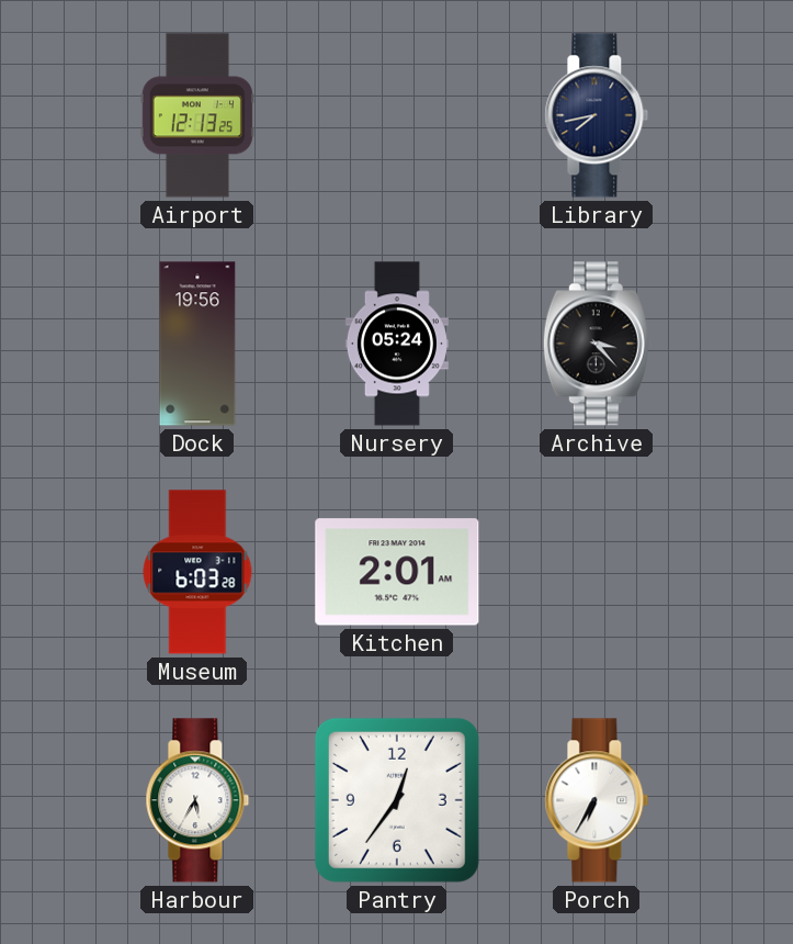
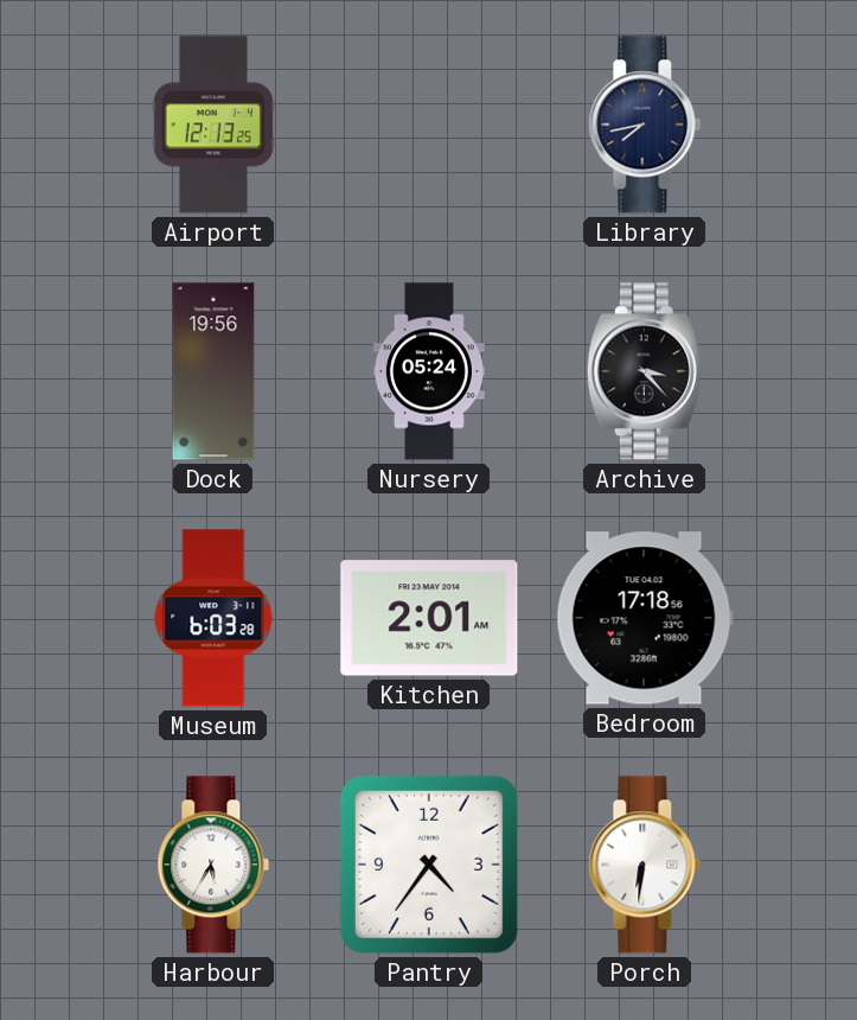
Bedroom: none -> 17:18 (645, 618)
Pantry: 12:36 -> 4:36 (429, 865)
Porch: 6:35 -> 6:31 (645, 865)
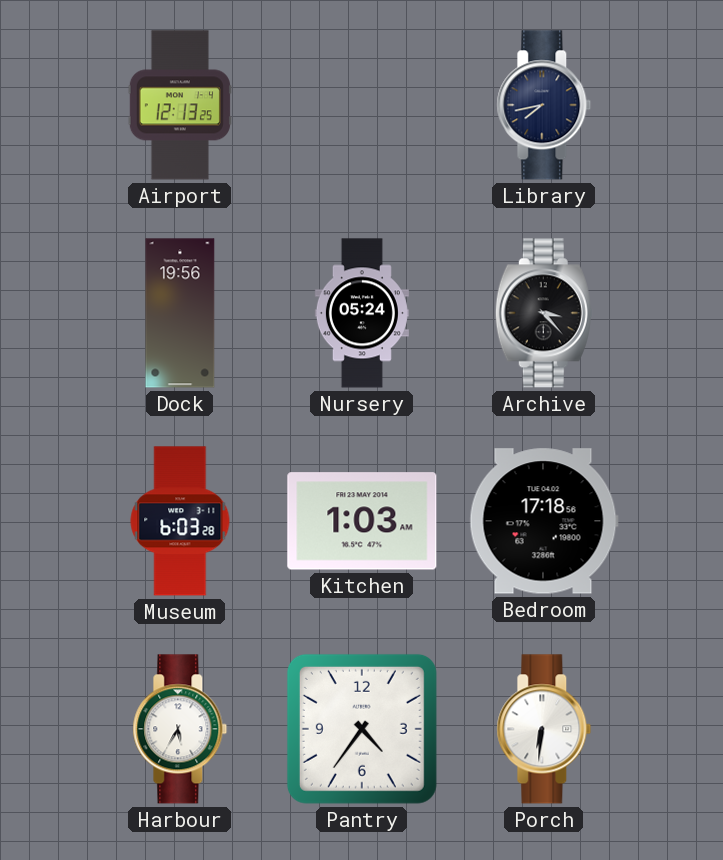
Kitchen: 2:01 -> 1:03 (362, 521)
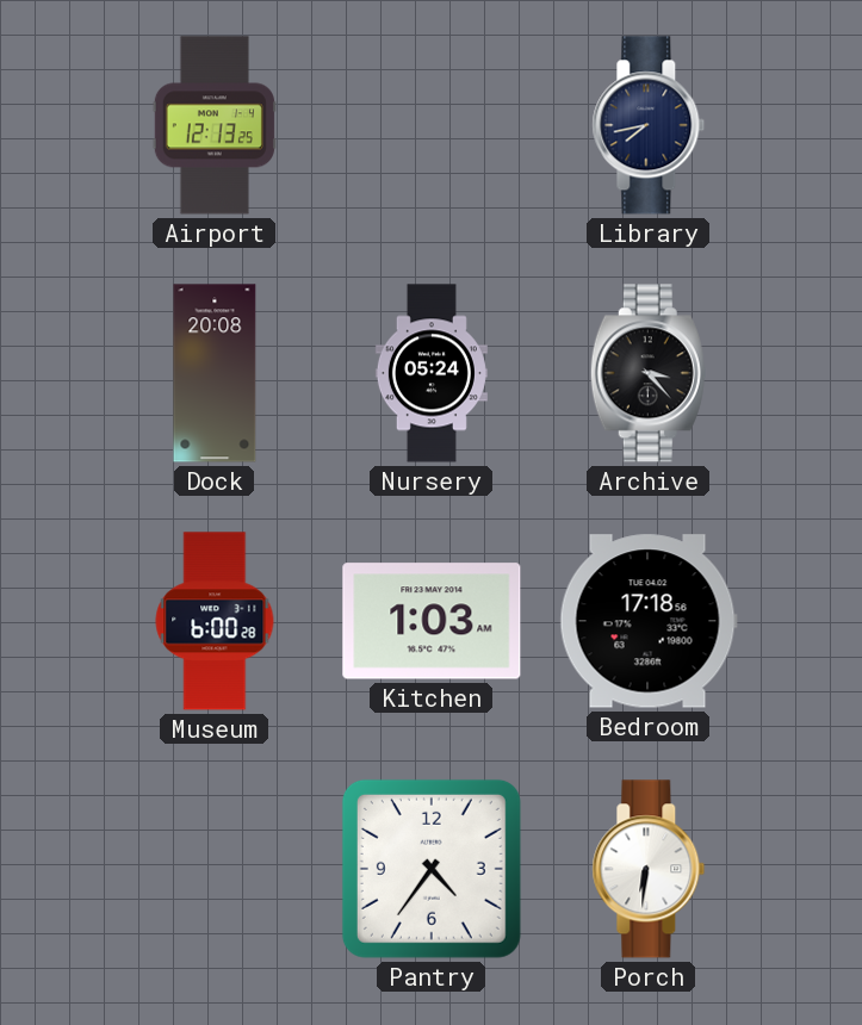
Dock: 19:56 -> 20:08 (215, 373)
Museum: 6:03 -> 6:00 (215, 621)
Harbour: 5:35 -> none (180, 729)
